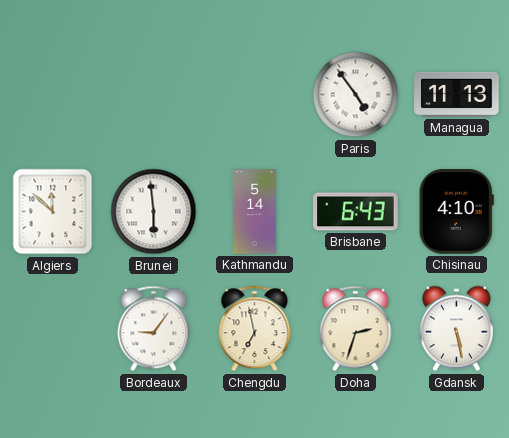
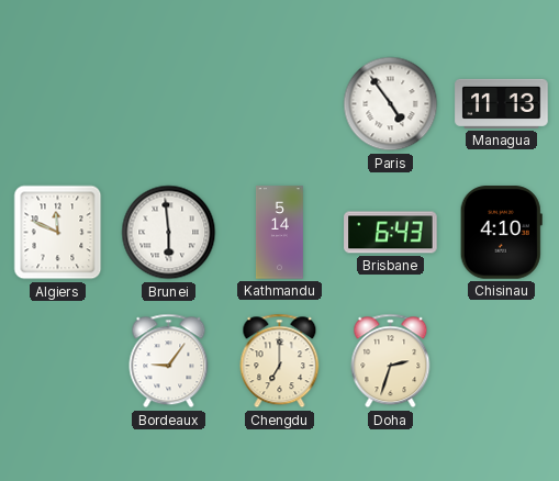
Algiers: 11:52 -> 11:49 (58, 233)
Chengdu: 6:58 -> 7:00 (280, 361)
Gdansk: 5:28 -> none (456, 329)
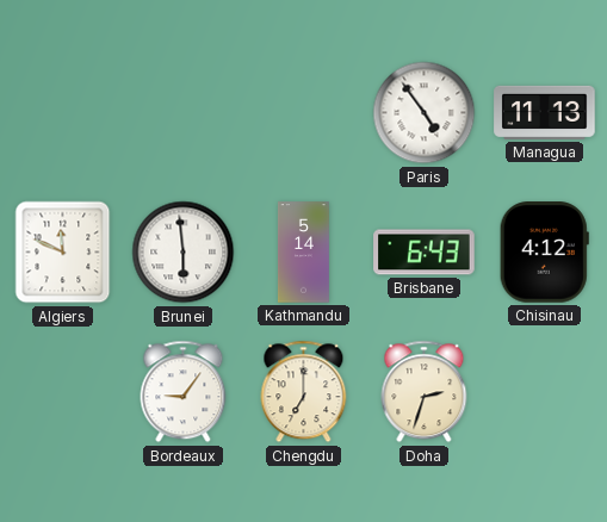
Chisinau: 4:10 -> 4:12 (544, 253)
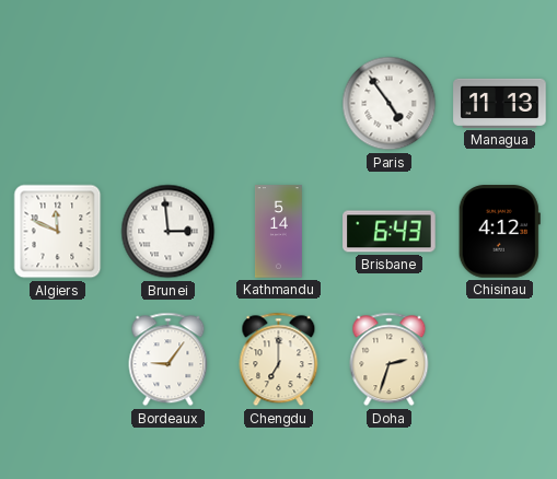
Brunei: 5:59 -> 2:59 (169, 232)
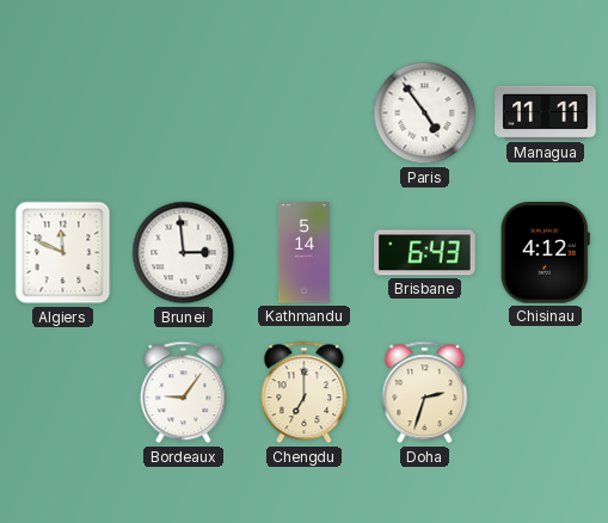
Managua: 11:13 -> 11:11 (546, 112)
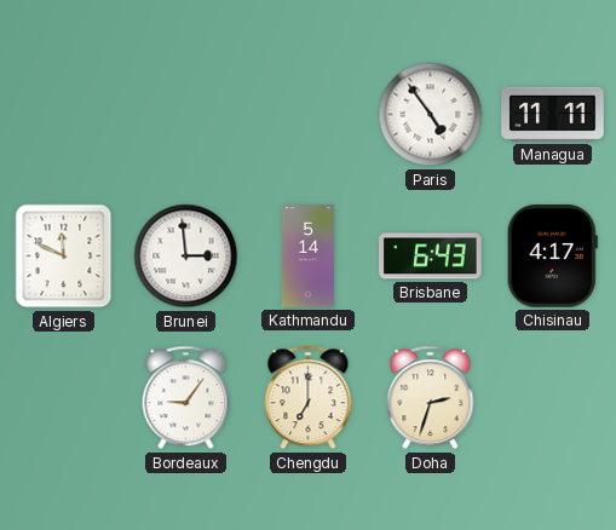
Chisinau: 4:12 -> 4:17 (552, 257)
